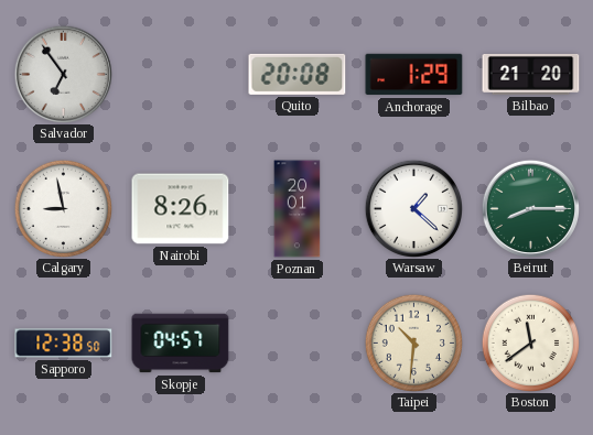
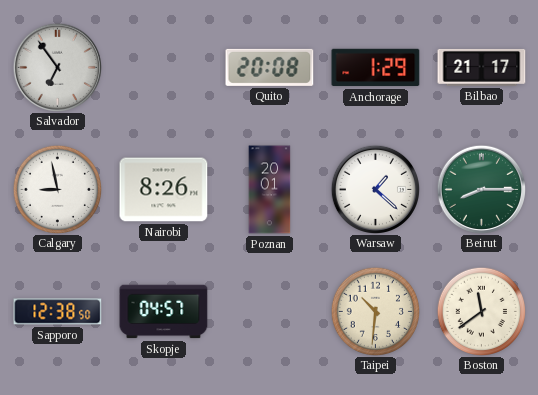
Bilbao: 21:20 -> 21:17 (482, 67)
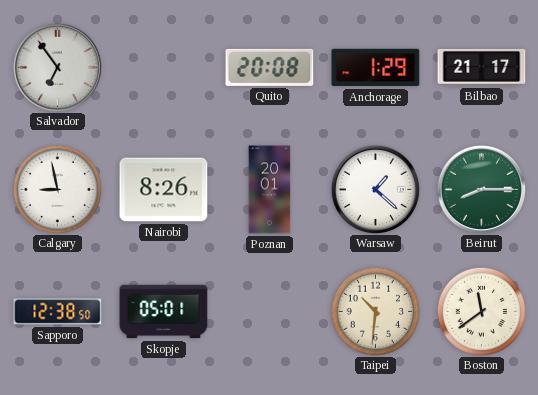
Skopje: 04:57 -> 05:01 (164, 312)
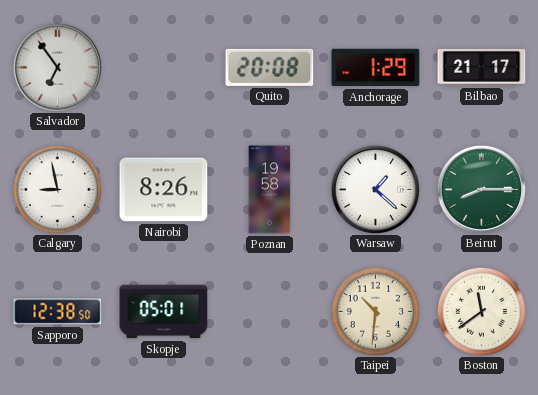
Poznan: 20:01 -> 19:58 (270, 190)
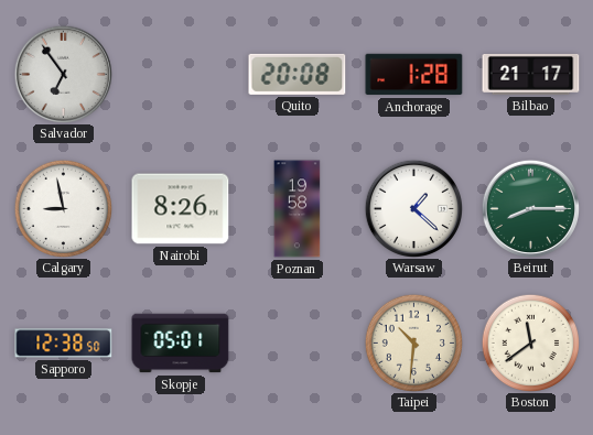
Anchorage: 1:29 -> 1:28 (414, 75)
